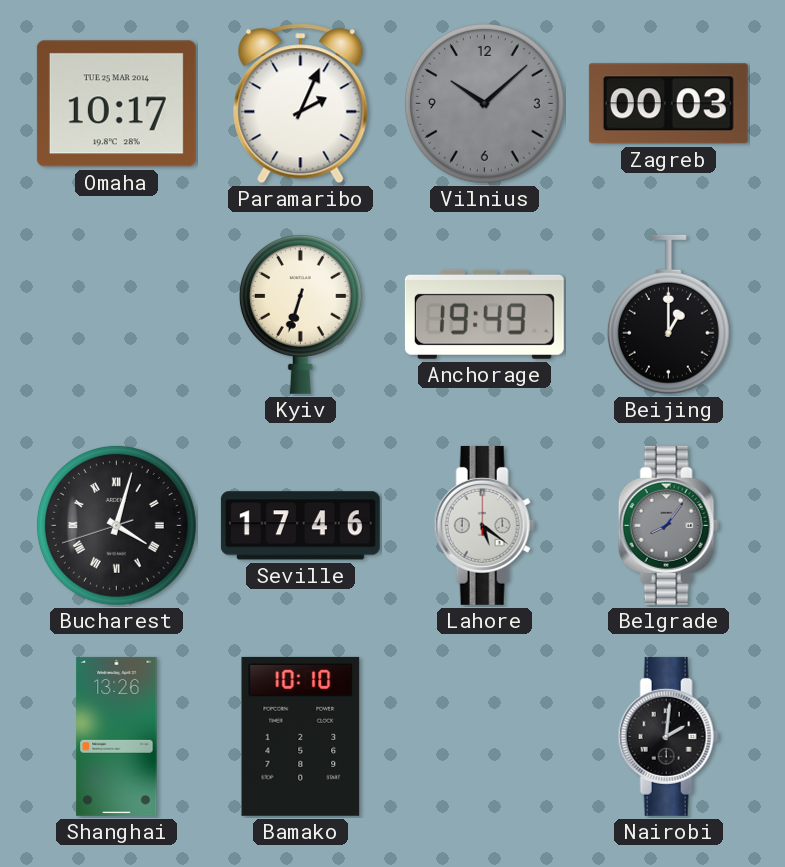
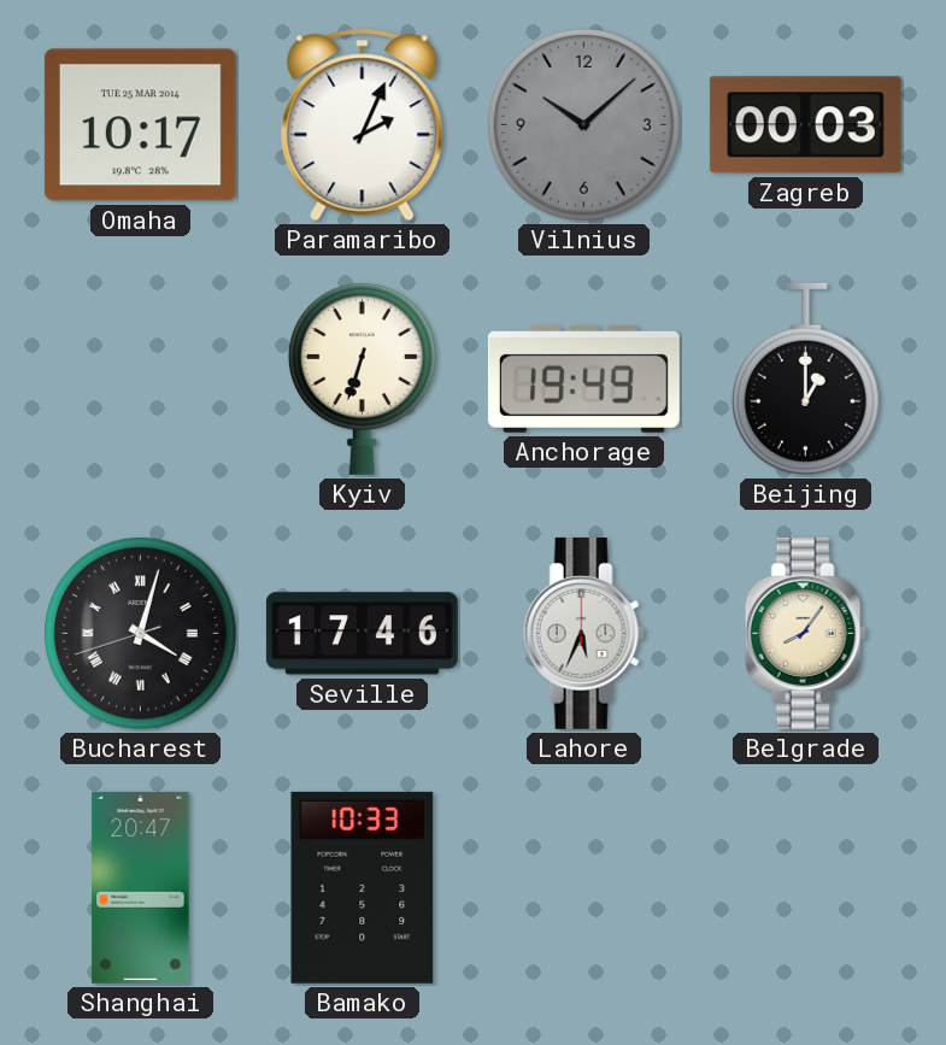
Lahore: 5:21 -> 5:34 (583, 633)
Belgrade dial: grey -> cream (805, 633)
Shanghai: 13:26 -> 20:47 (141, 887)
Bamako: 10:10 -> 10:33 (363, 887)
Nairobi: 2:01 -> none (668, 736)
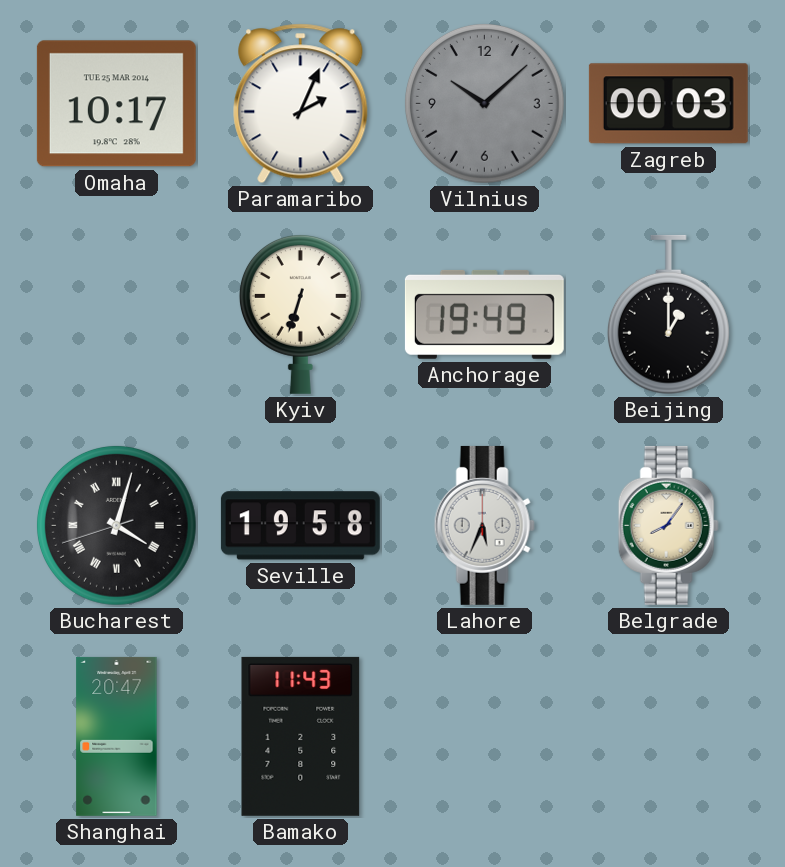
Seville: 17:46 -> 19:58 (300, 526)
Bamako: 10:33 -> 11:43 (301, 736)
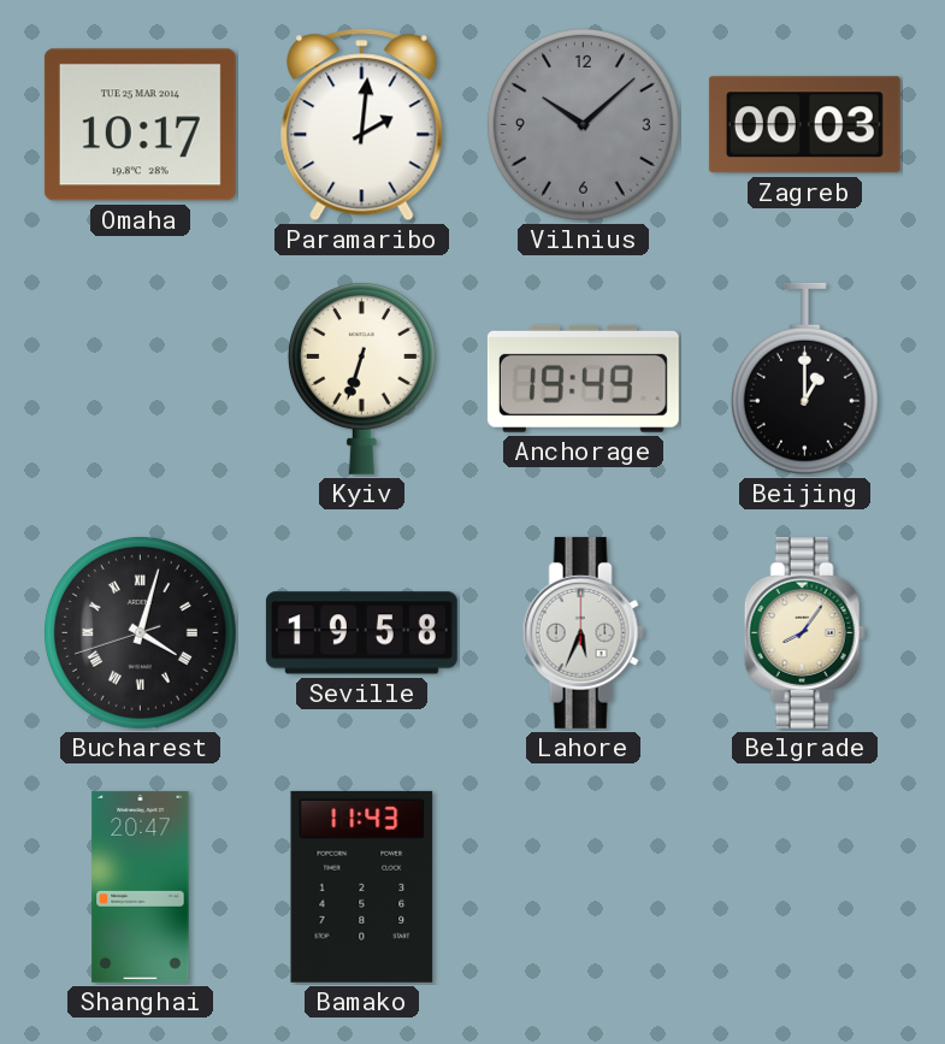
Paramaribo: 2:04 -> 2:01 (362, 125)
